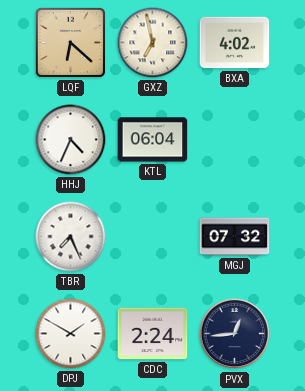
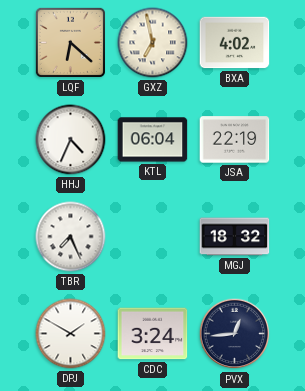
JSA: none -> 22:19 (235, 140)
MGJ: 07:32 -> 18:32 (235, 237)
CDC: 2:24 -> 3:24 (153, 334)
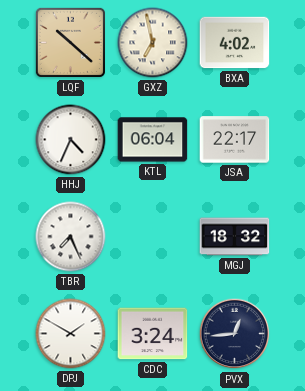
LQF: 6:22 -> 10:22 (70, 42)
JSA: 22:19 -> 22:17 (235, 140)
